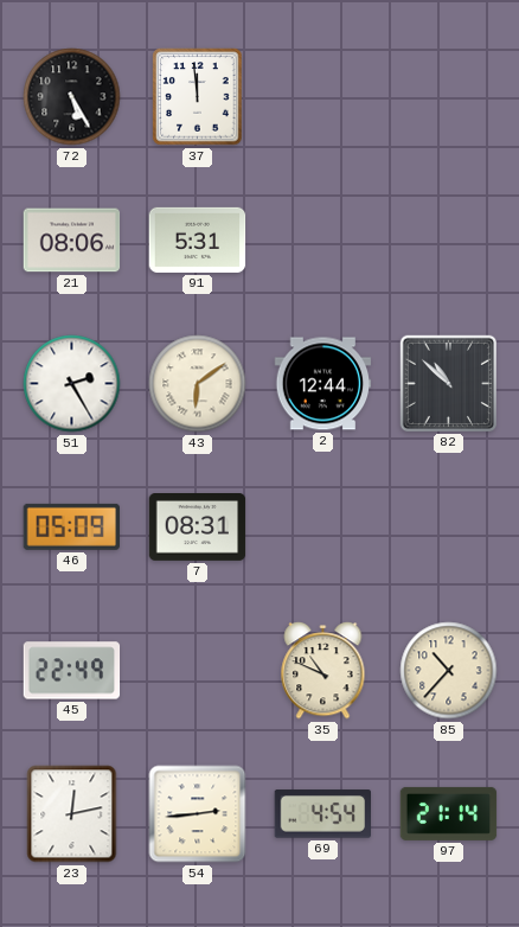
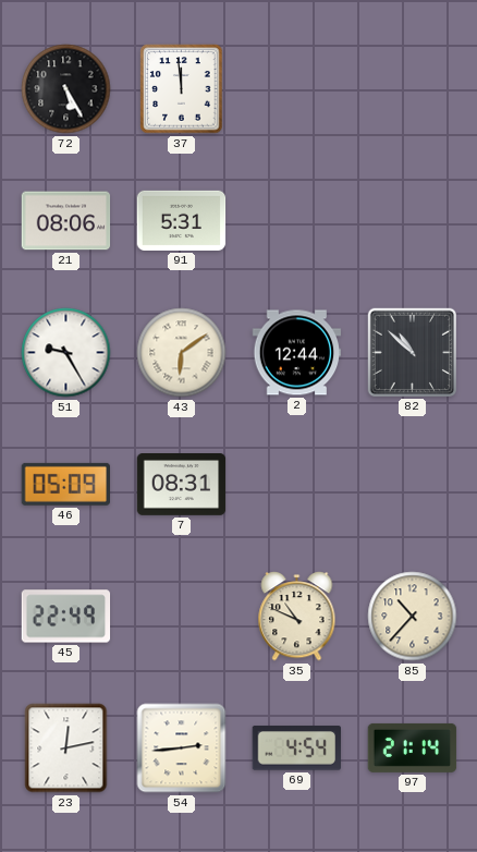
51: 2:25 -> 9:25 (66, 353)
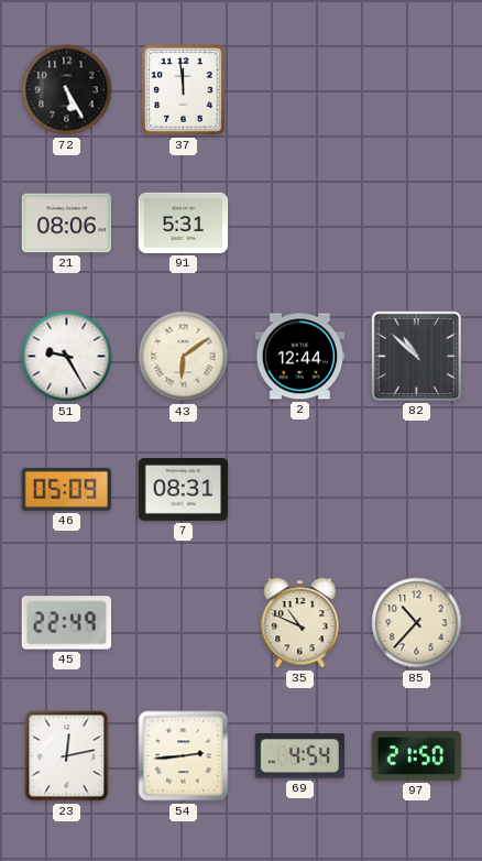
97: 21:14 -> 21:50 (417, 755)
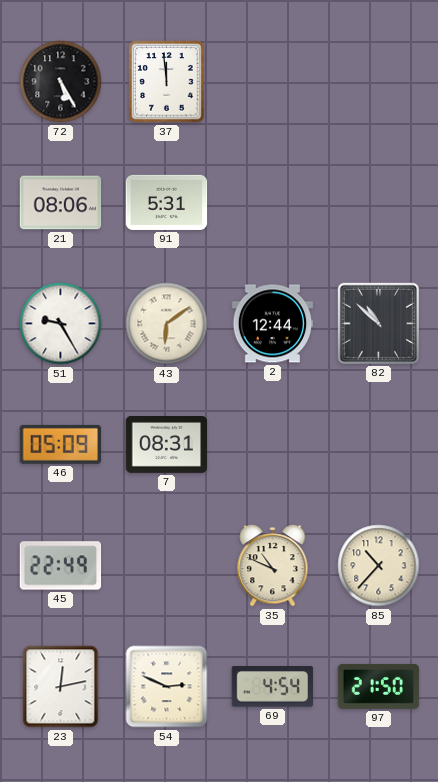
54: 2:44 -> 2:49 (167, 687)
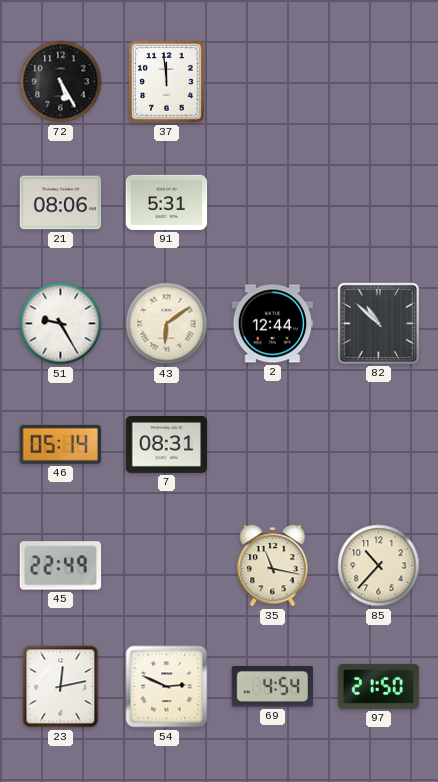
46: 05:09 -> 05:14 (60, 444)
35: 10:49 -> 11:17 (273, 566)
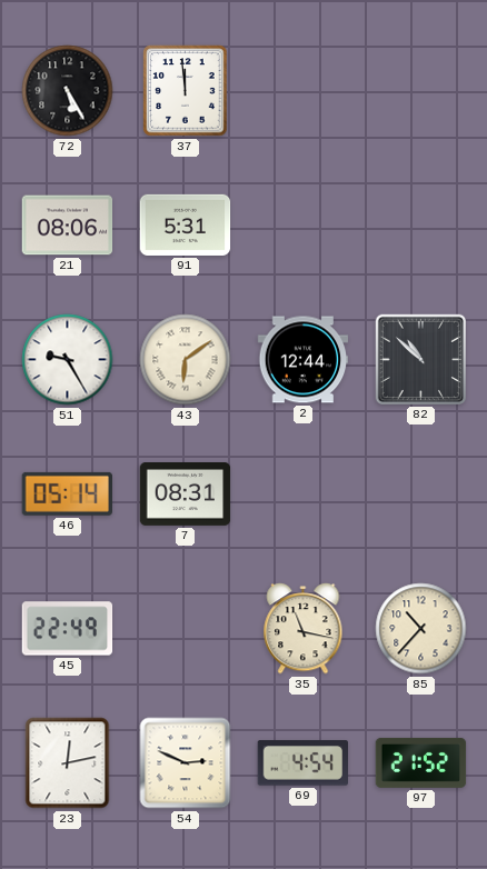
97: 21:50 -> 21:52 (421, 762)
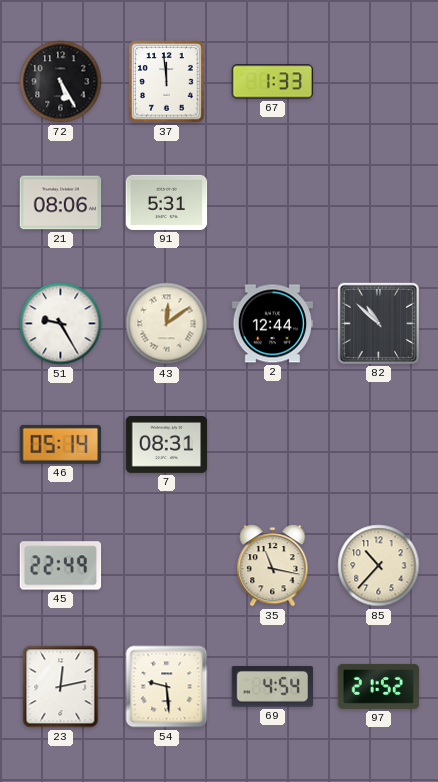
67: none -> 1:33 (273, 82)
43: 6:09 -> 12:09 (167, 324)
54: 2:49 -> 9:29 (167, 687)
